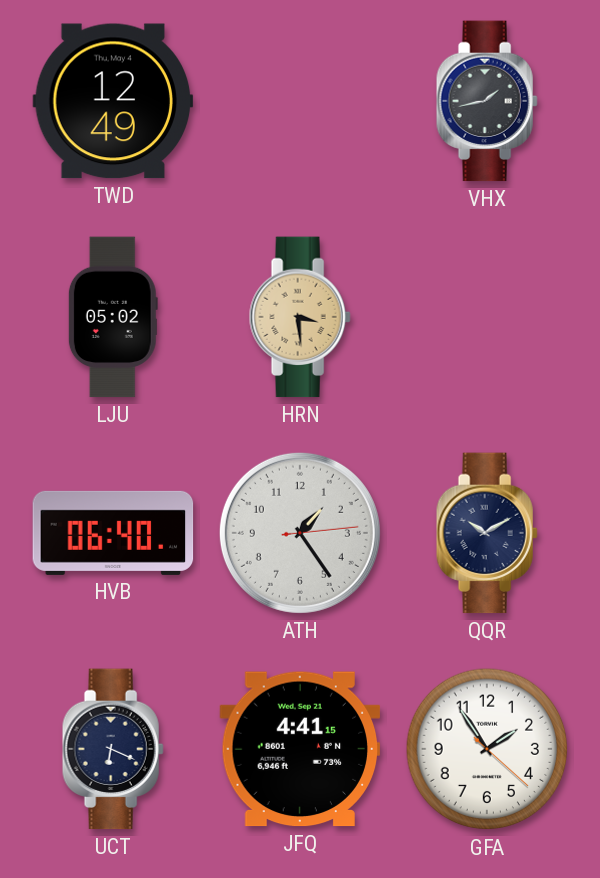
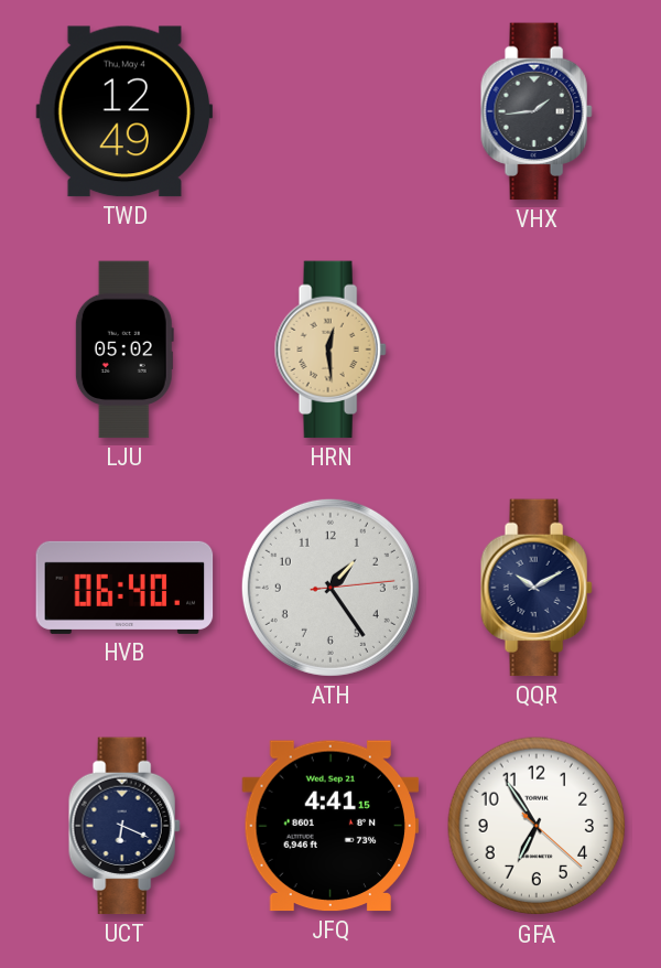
VHX: 1:43 -> 1:44 (537, 111)
HRN: 3:29 -> 12:29 (330, 349)
GFA: 1:54 -> 6:54 (537, 826)
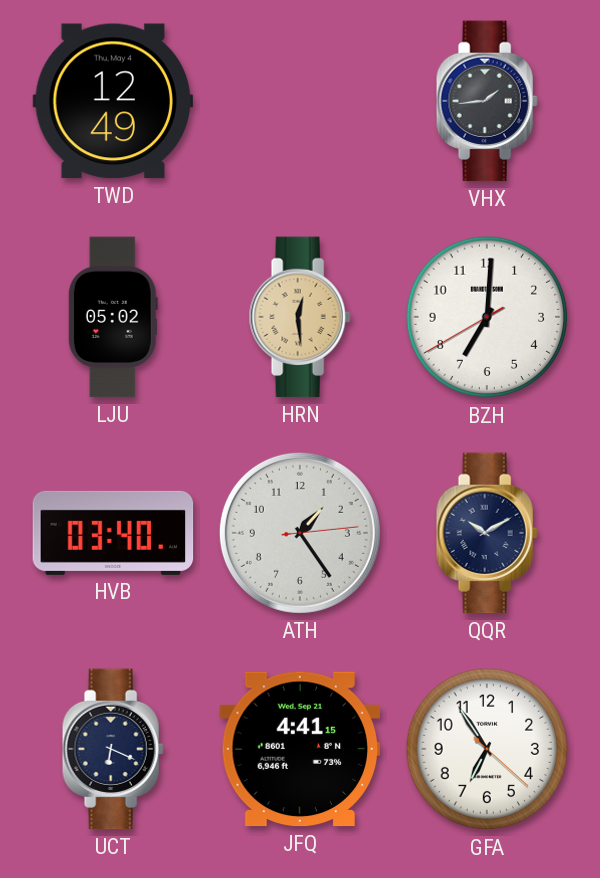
BZH: none -> 7:00 (487, 317)
HVB: 06:40 -> 03:40 (113, 533)
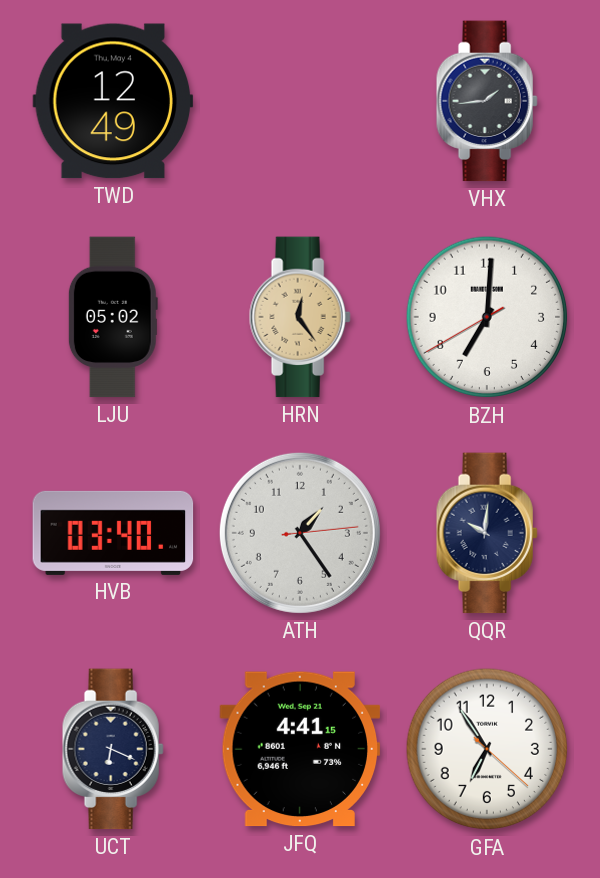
HRN: 12:29 -> 12:24 (300, 317)
QQR: 10:10 -> 10:01 (487, 533)
